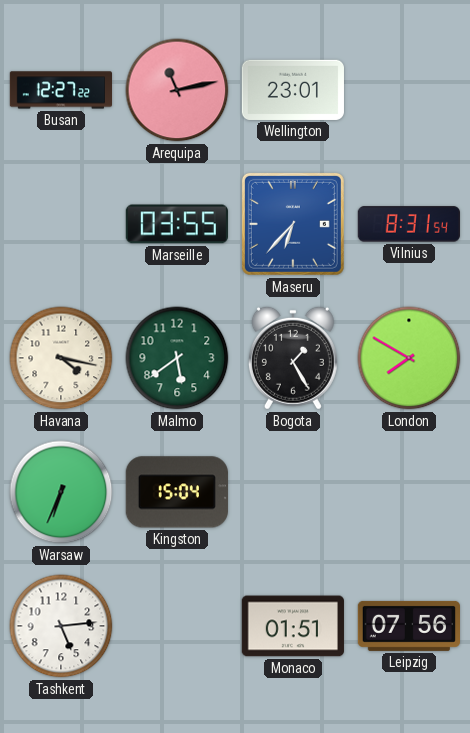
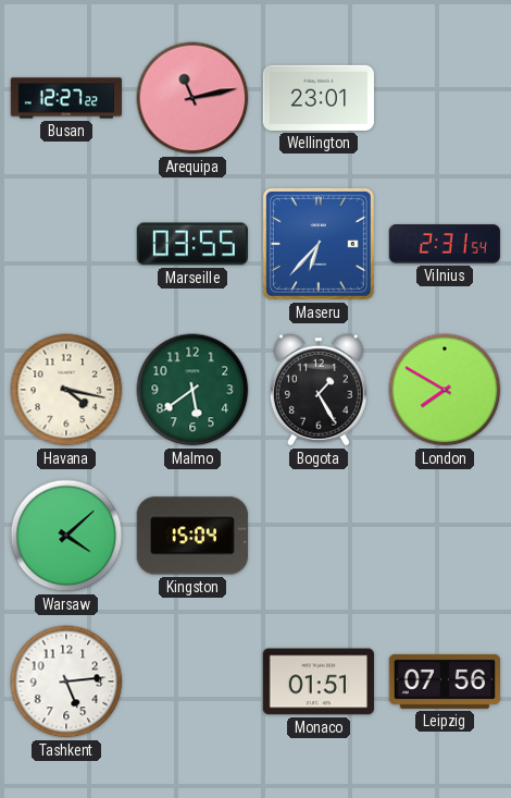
Vilnius: 8:31 -> 2:31 (445, 244)
Warsaw: 6:34 -> 4:08 (66, 536)
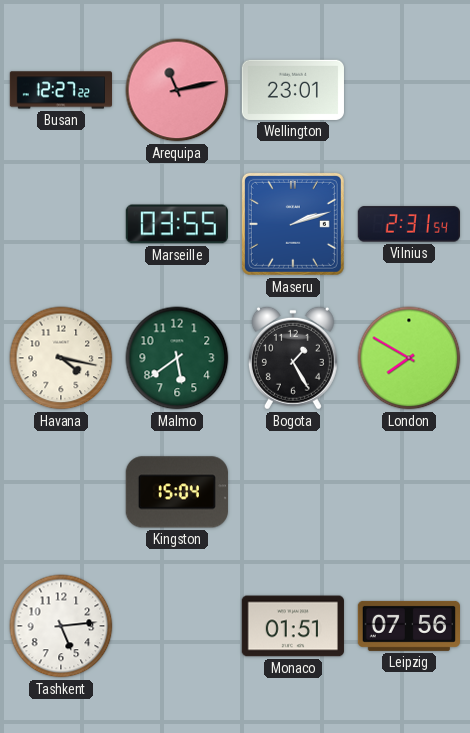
Maseru: 6:37 -> 2:12 (293, 224)
Warsaw: 4:08 -> none (66, 536)
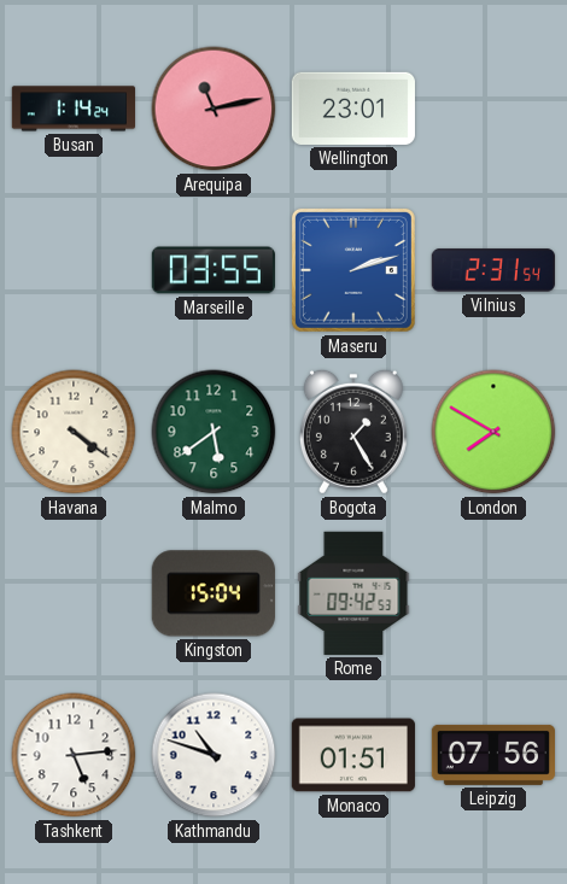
Busan: 12:27 -> 1:14 (72, 109)
Havana: 4:17 -> 4:21 (74, 432)
Rome: none -> 09:42 (353, 593)
Kathmandu: none -> 10:48 (214, 755)
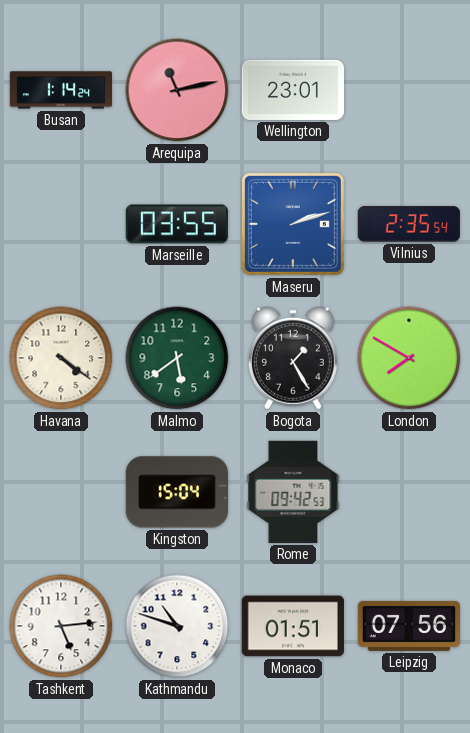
Vilnius: 2:31 -> 2:35 (409, 224)
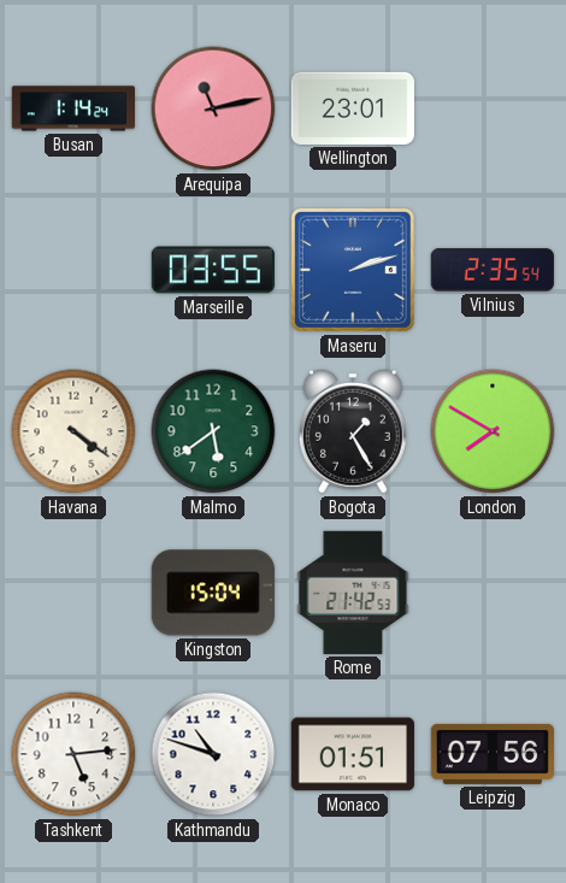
Rome: 09:42 -> 21:42 (353, 593)
